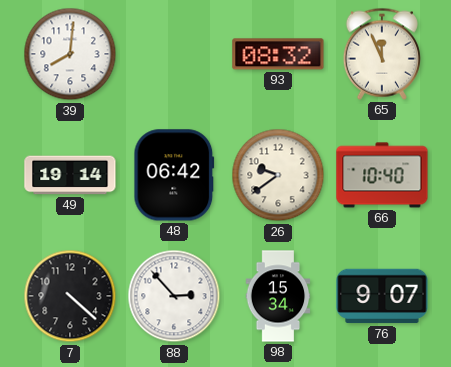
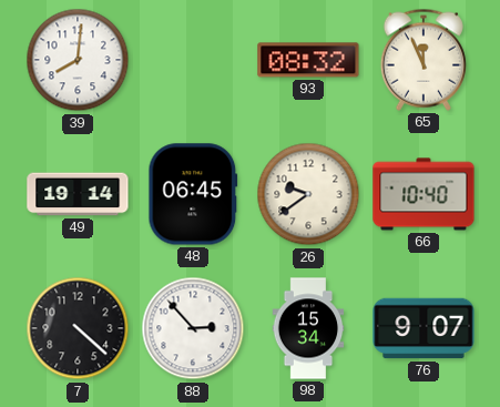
48: 06:42 -> 06:45 (193, 194)
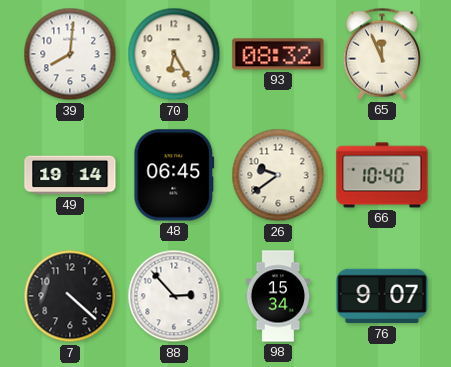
70: none -> 6:25 (174, 54)
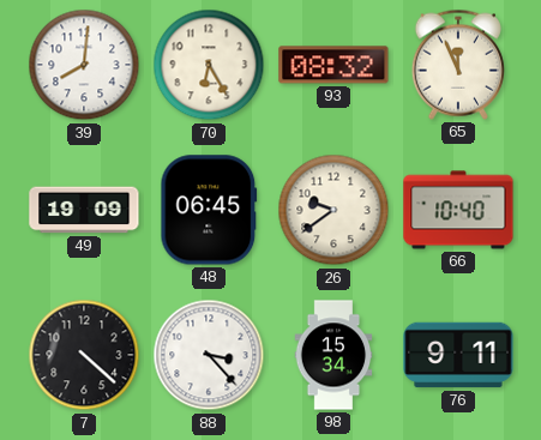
49: 19:14 -> 19:09 (84, 210)
88: 2:53 -> 3:23 (209, 355)
76: 9:07 -> 9:11 (458, 355)
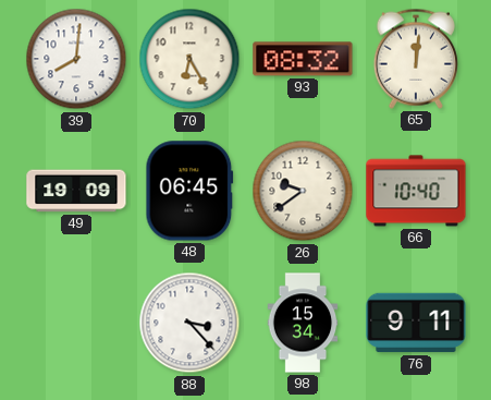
65: 11:56 -> 12:01 (416, 59)
7: 4:22 -> none (84, 355)
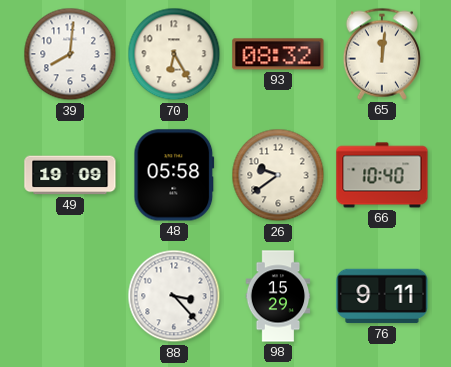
48: 06:45 -> 05:58 (174, 175)
98: 15:34 -> 15:29 (278, 296)
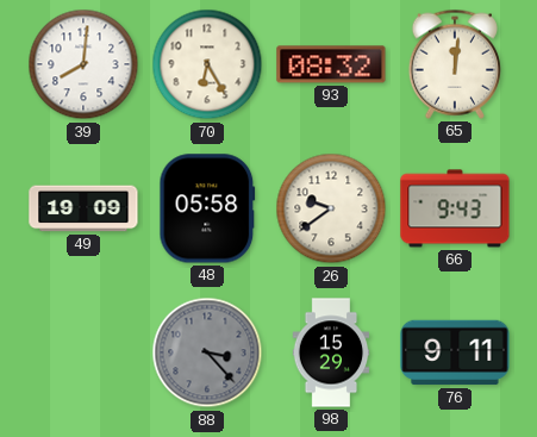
66: 10:40 -> 9:43 (455, 208)
88 dial: white -> grey (207, 352)
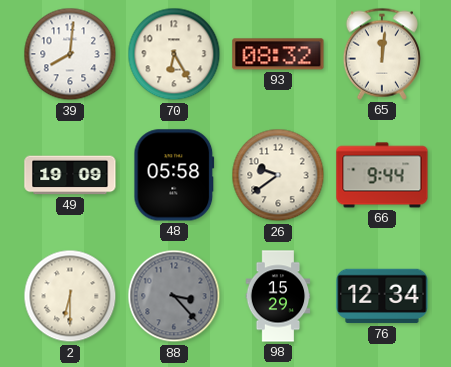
66: 9:43 -> 9:44 (382, 175)
2: none -> 6:30 (70, 296)
76: 9:11 -> 12:34 (382, 296)
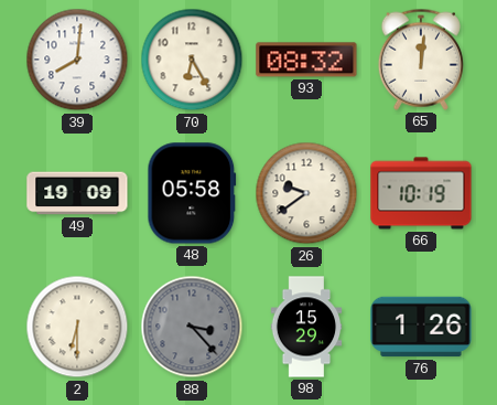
66: 9:44 -> 10:19 (421, 193)
76: 12:34 -> 1:26 (421, 327)
